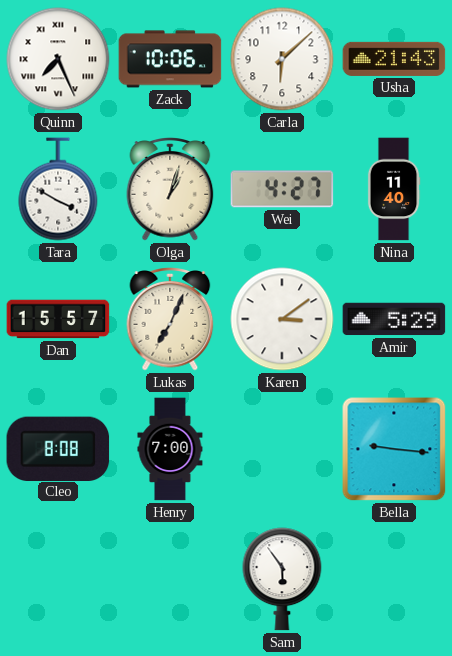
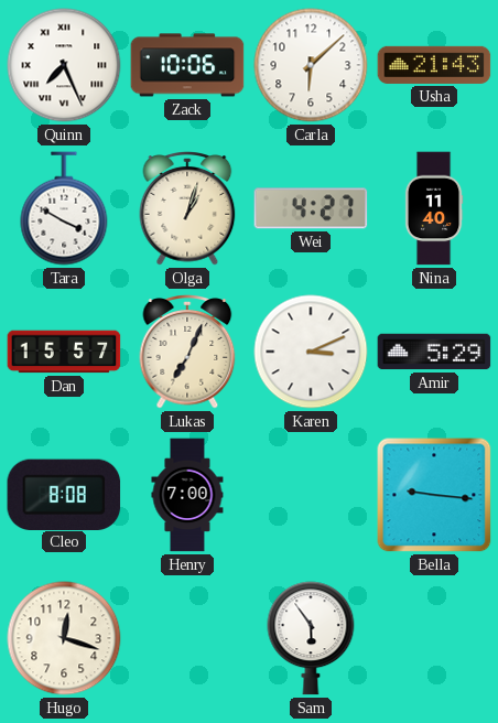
Karen: 3:09 -> 3:11 (311, 352)
Hugo: none -> 12:18 (64, 638)
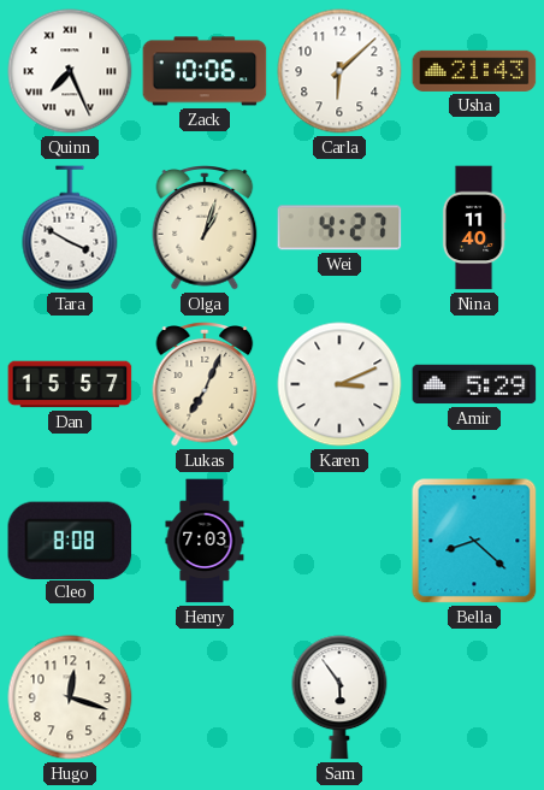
Henry: 7:00 -> 7:03 (205, 541)
Bella: 9:16 -> 8:22 (474, 541)
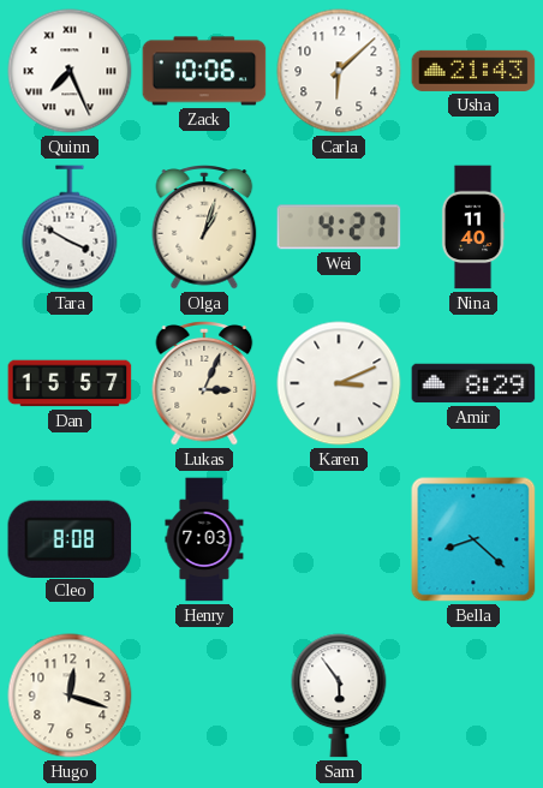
Lukas: 7:04 -> 3:04 (204, 384)
Amir: 5:29 -> 8:29 (473, 383)
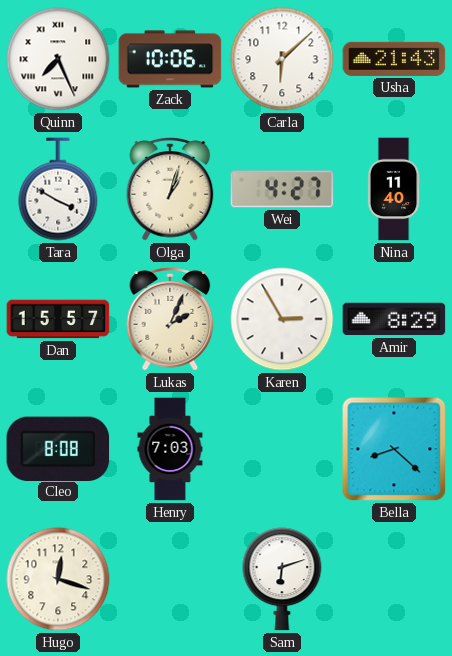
Lukas: 3:04 -> 2:04 (170, 320)
Karen: 3:11 -> 2:55 (282, 319)
Sam: 5:54 -> 6:12 (282, 579)
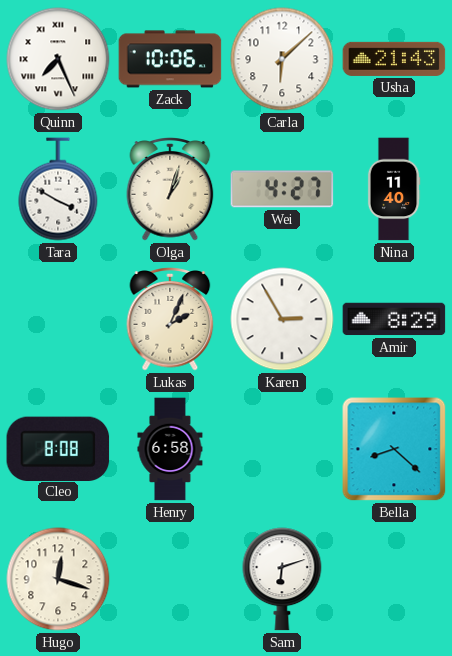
Dan: 15:57 -> none (58, 319)
Henry: 7:03 -> 6:58 (170, 449)
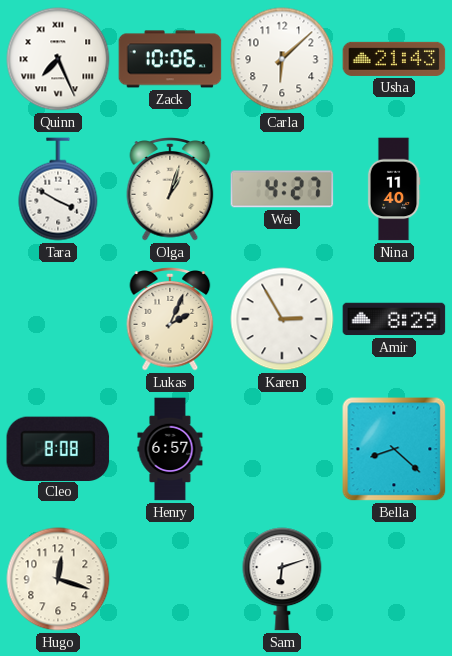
Henry: 6:58 -> 6:57 (170, 449)
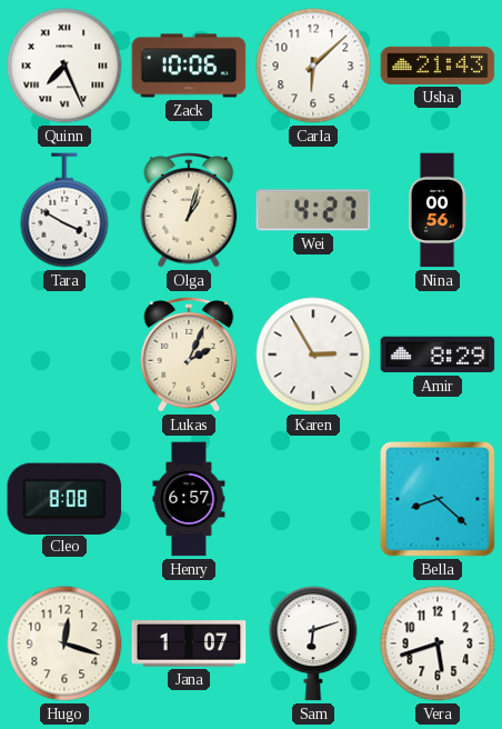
Nina: 11:40 -> 00:56 (438, 210)
Jana: none -> 1:07 (189, 643)
Vera: none -> 5:42 (438, 643)
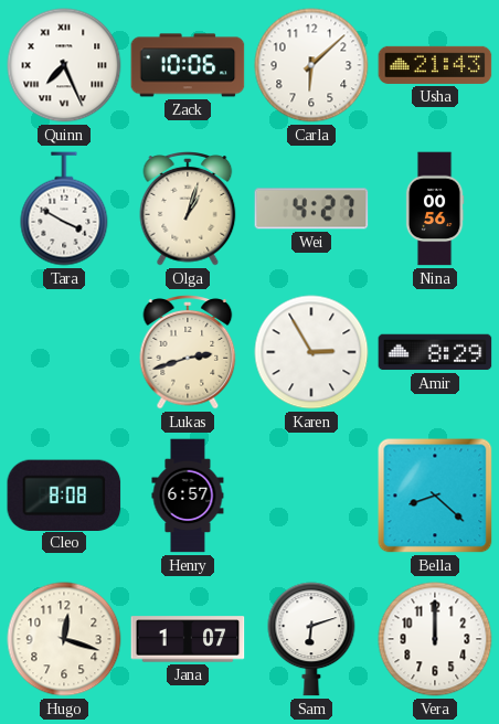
Lukas: 2:04 -> 2:42 (188, 353)
Vera: 5:42 -> 12:00 (435, 639)
